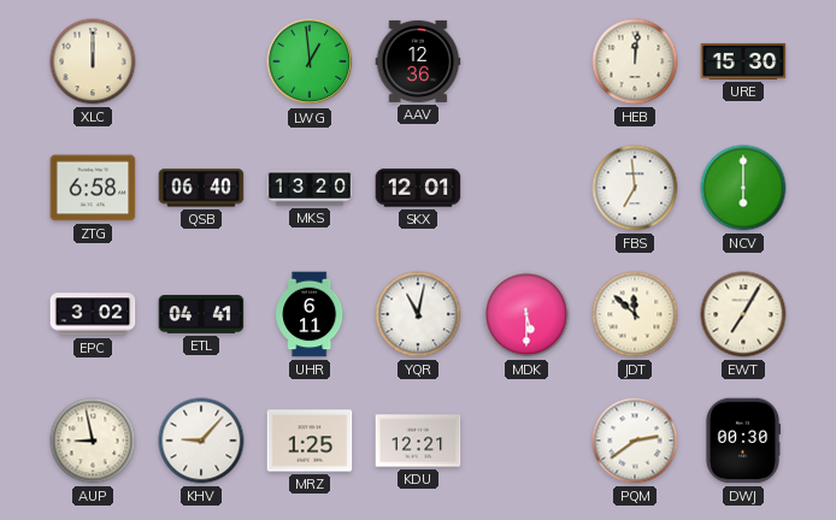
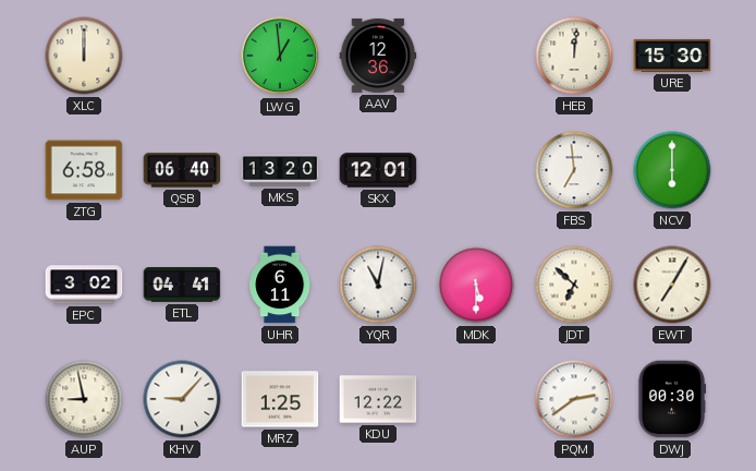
JDT: 11:52 -> 6:52 (574, 285)
KDU: 12:21 -> 12:22 (378, 399)
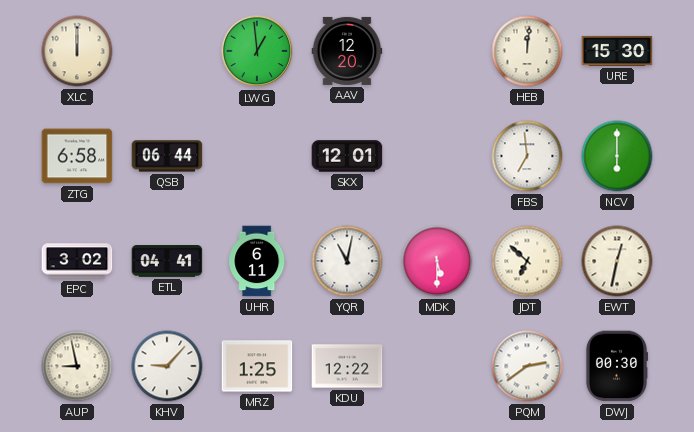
AAV: 12:36 -> 12:20 (347, 51)
QSB: 06:40 -> 06:44 (167, 156)
MKS: 13:20 -> none (280, 170)
EWT: 7:05 -> 12:32 (617, 261)
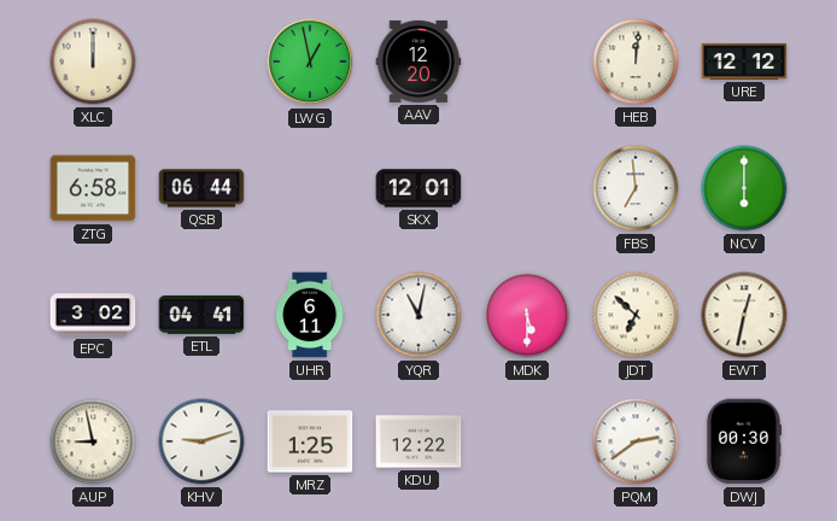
LWG: 12:59 -> 12:58 (310, 62)
URE: 15:30 -> 12:12 (744, 62)
KHV: 9:07 -> 9:12 (201, 441)
